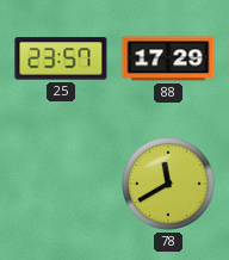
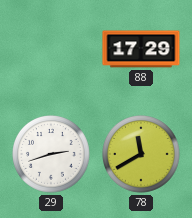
25: 23:57 -> none (61, 58)
29: none -> 2:42 (52, 155)
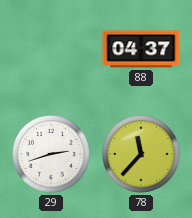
88: 17:29 -> 04:37 (141, 49)
78: 11:40 -> 11:37 (142, 155)
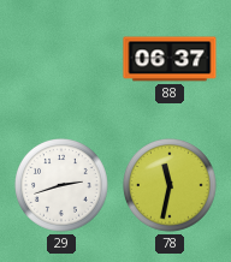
88: 04:37 -> 06:37 (170, 59)
78: 11:37 -> 11:32 (171, 186)
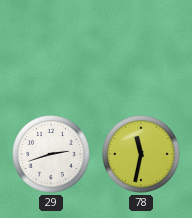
88: 06:37 -> none (170, 59)
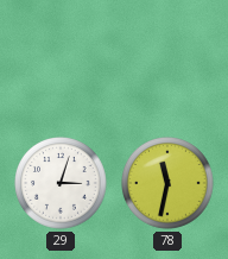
29: 2:42 -> 3:03 (62, 184)
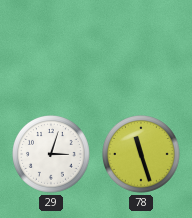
78: 11:32 -> 11:27 (142, 155)
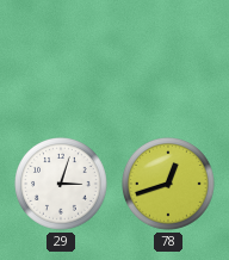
78: 11:27 -> 12:42 (169, 185)
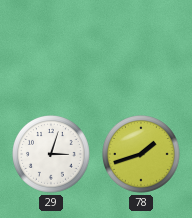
78: 12:42 -> 1:42 (142, 155)
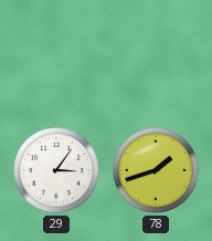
29: 3:03 -> 3:06 (57, 171)
